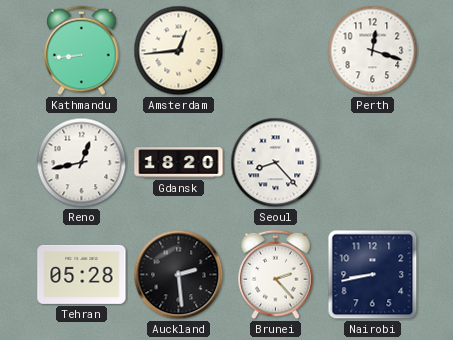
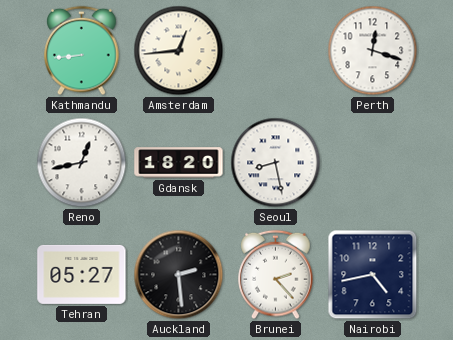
Seoul: 8:23 -> 8:28 (276, 163)
Tehran: 05:28 -> 05:27 (82, 274)
Nairobi: 8:43 -> 4:43 (373, 275)
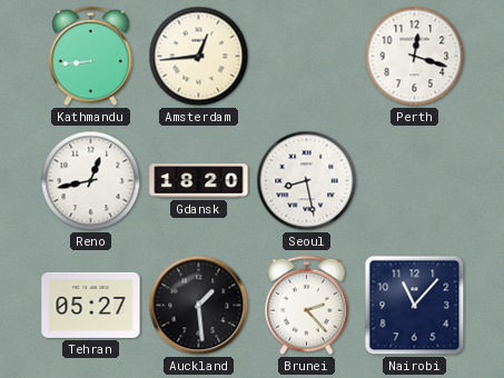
Auckland: 2:29 -> 1:29 (199, 306)
Nairobi: 4:43 -> 11:07 (415, 306)
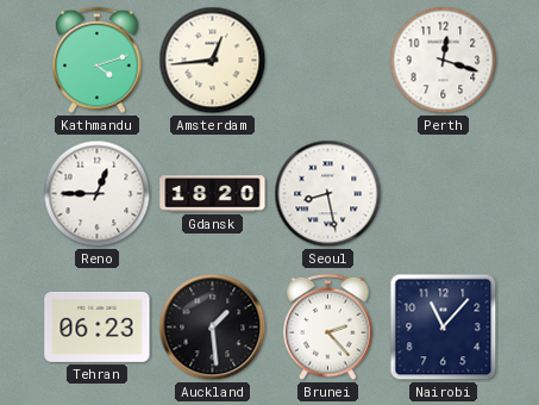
Kathmandu: 8:44 -> 4:12 (98, 61)
Reno: 12:43 -> 12:45 (98, 194)
Tehran: 05:27 -> 06:23 (98, 326)
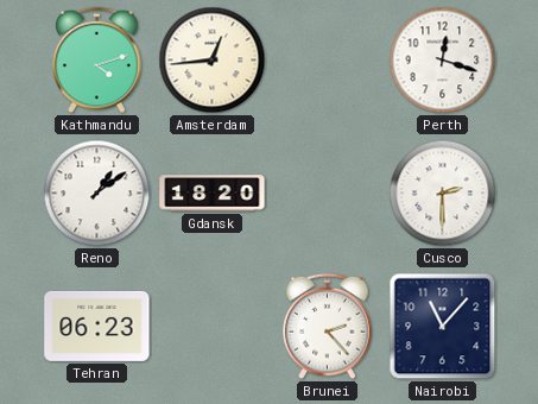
Reno: 12:45 -> 1:09 (97, 194)
Seoul: 8:28 -> none (328, 194)
Cusco: none -> 2:30 (443, 194)
Auckland: 1:29 -> none (213, 328)
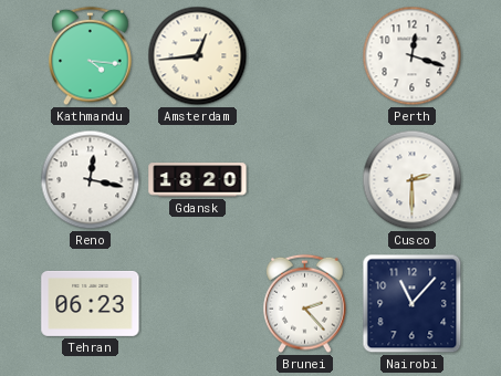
Kathmandu: 4:12 -> 4:16 (91, 56)
Reno: 1:09 -> 12:17 (91, 180)
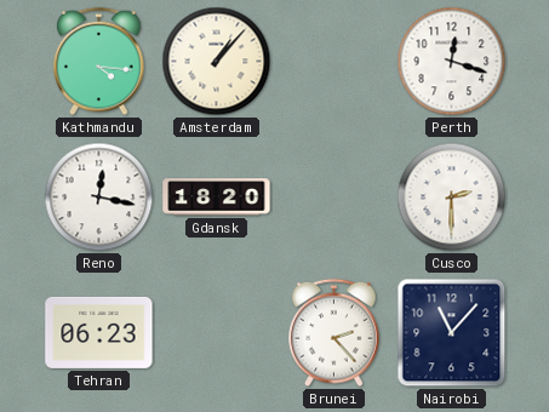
Amsterdam: 12:44 -> 1:07 (217, 62)
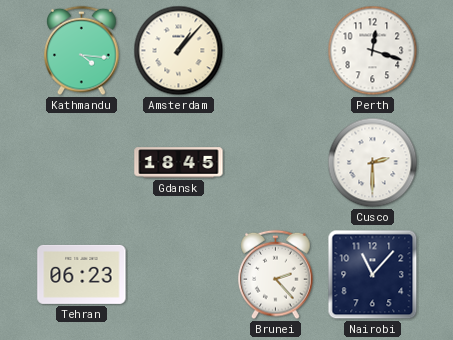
Reno: 12:17 -> none (99, 198)
Gdansk: 18:20 -> 18:45 (179, 163)
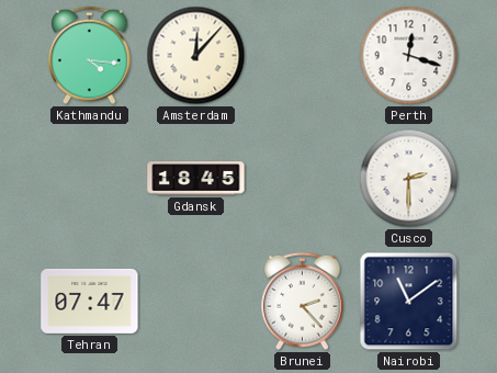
Amsterdam: 1:07 -> 12:07 (196, 56)
Tehran: 06:23 -> 07:47 (90, 301)
Nairobi: 11:07 -> 11:09 (409, 302)
